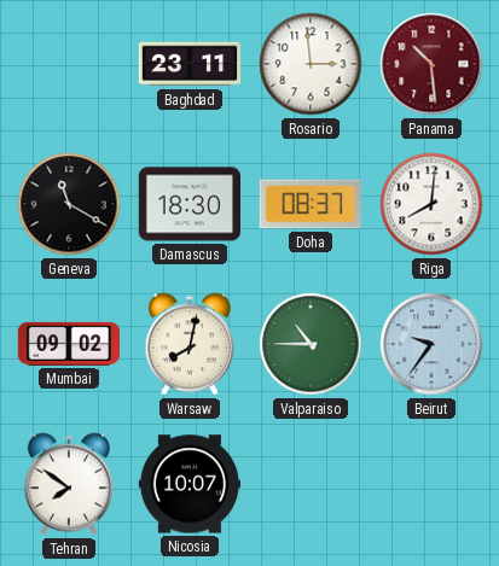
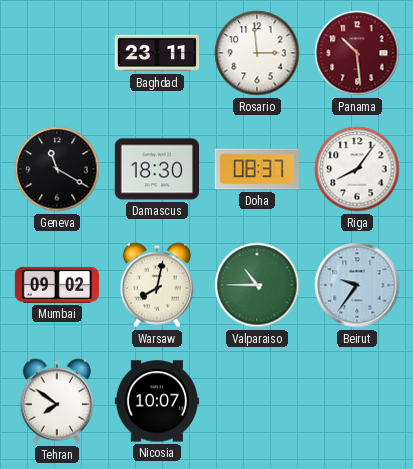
Riga: 8:01 -> 8:06 (357, 169)
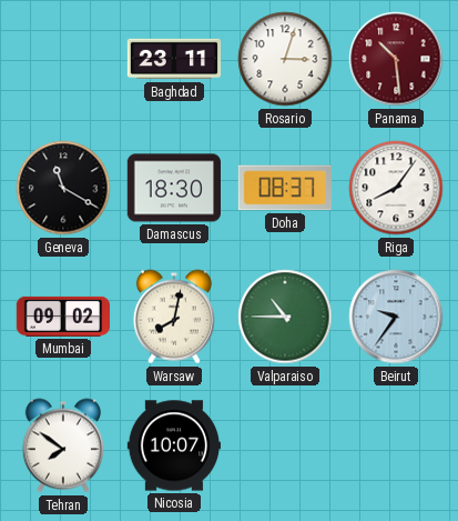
Rosario: 2:59 -> 3:03 (285, 59)
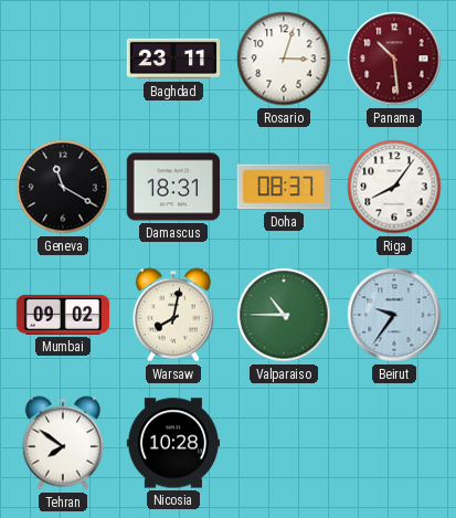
Damascus: 18:30 -> 18:31 (172, 187)
Nicosia: 10:07 -> 10:28 (173, 443)
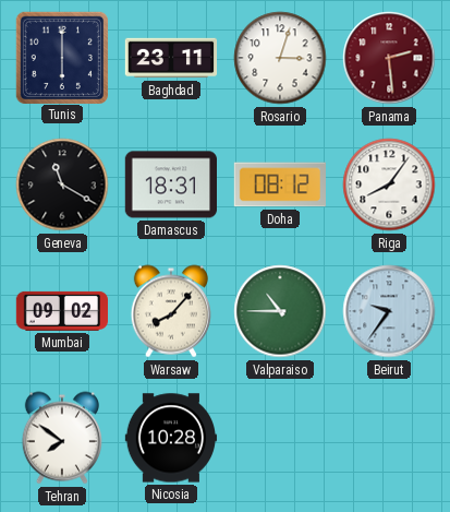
Tunis: none -> 6:00 (61, 57)
Panama: 10:29 -> 2:29 (389, 58)
Doha: 08:37 -> 08:12 (279, 184)
Warsaw: 8:02 -> 8:07 (170, 311)
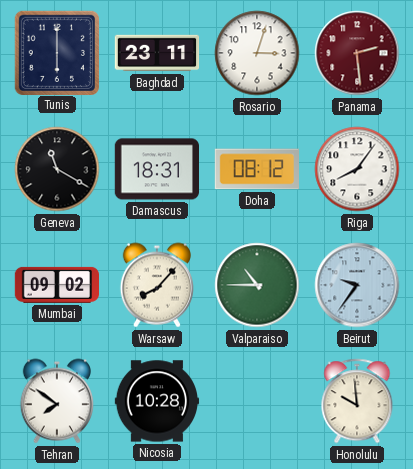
Honolulu: none -> 9:59 (357, 401)
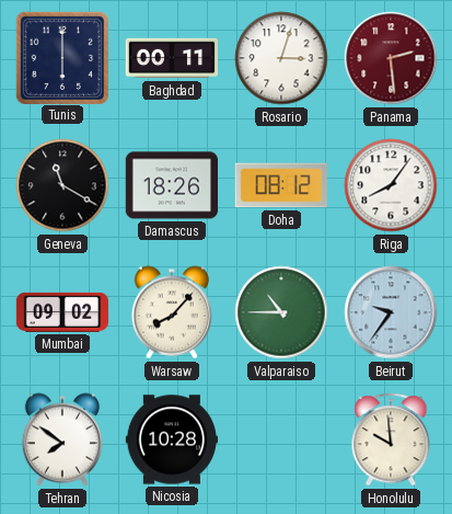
Baghdad: 23:11 -> 00:11 (172, 58)
Damascus: 18:31 -> 18:26 (171, 185)
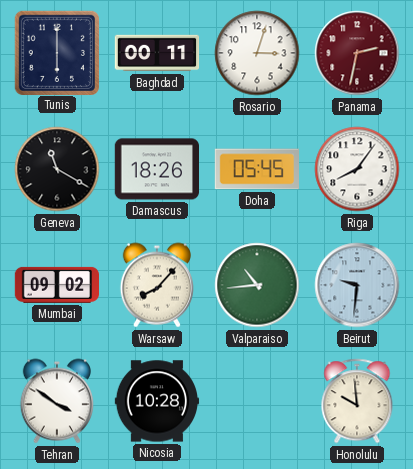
Panama: 2:29 -> 2:32 (357, 53)
Doha: 08:12 -> 05:45 (256, 169)
Valparaiso: 10:45 -> 10:44 (257, 285)
Beirut: 9:36 -> 9:31 (357, 285)
Tehran: 7:51 -> 3:51 (56, 401)
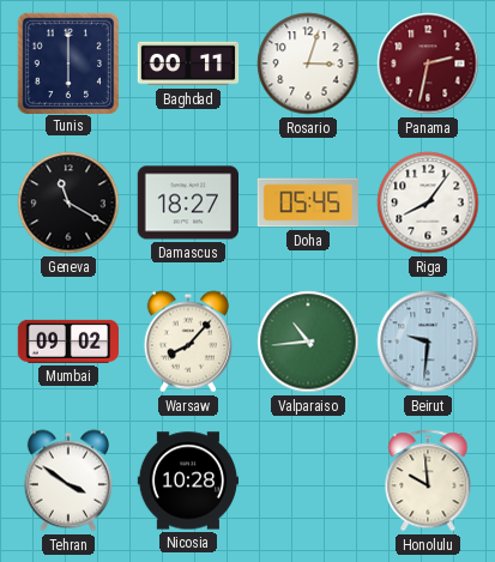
Damascus: 18:26 -> 18:27 (187, 203)
